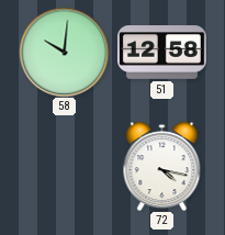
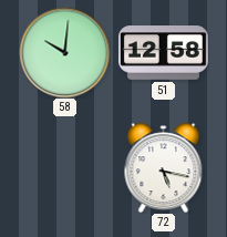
72: 4:17 -> 5:17 (164, 167)
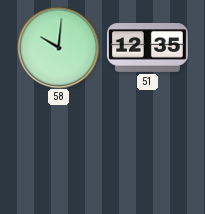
51: 12:58 -> 12:35 (147, 48)
72: 5:17 -> none (164, 167)
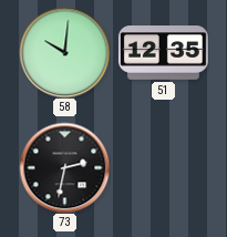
73: none -> 2:32 (64, 167)
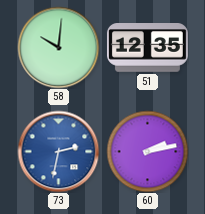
73 dial: black -> blue (58, 151)
60: none -> 2:13 (147, 151)
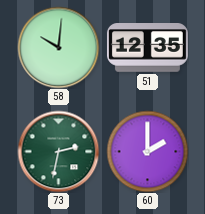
73 dial: blue -> green (58, 151)
60: 2:13 -> 2:00 (147, 151)
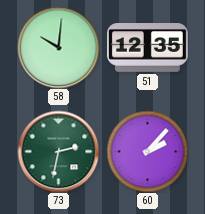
60: 2:00 -> 2:07 (147, 151)
